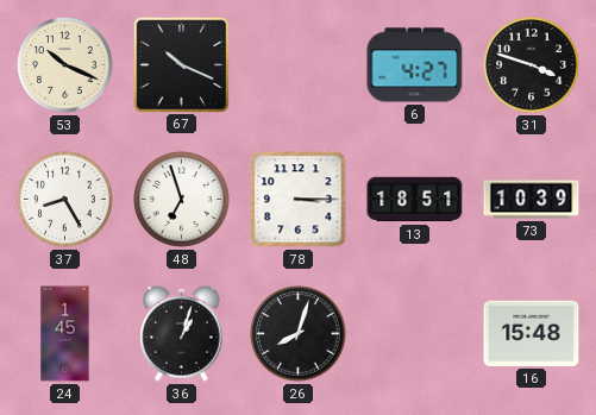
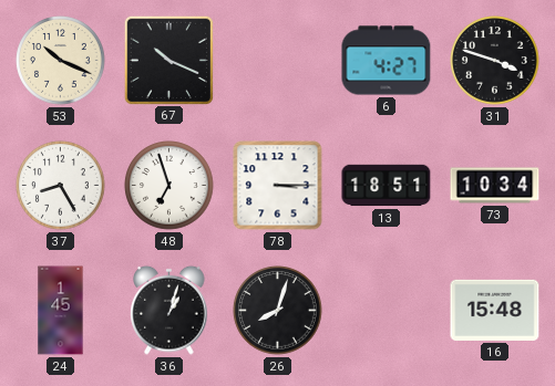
73: 10:39 -> 10:34 (495, 186)
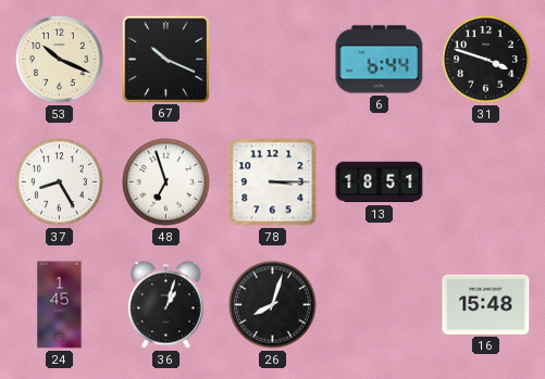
6: 4:27 -> 6:44 (380, 60)
73: 10:34 -> none (495, 186)
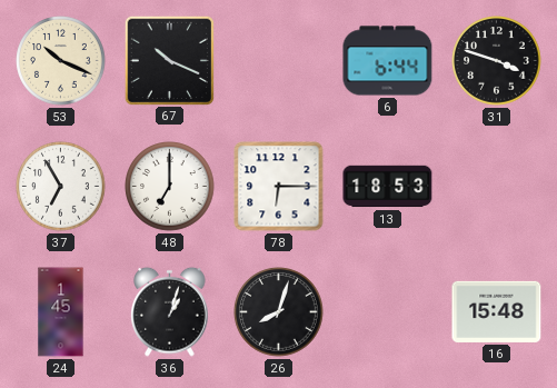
37: 8:25 -> 6:55 (61, 187)
48: 6:57 -> 7:00 (170, 187)
78: 3:15 -> 6:15 (279, 187)
13: 18:51 -> 18:53 (388, 187)
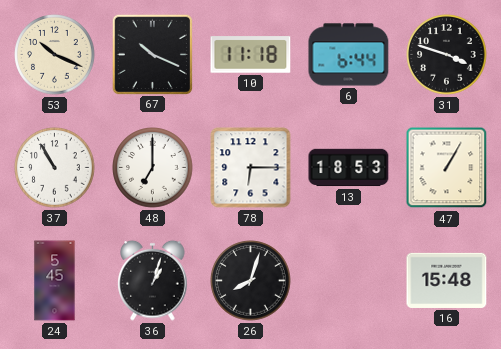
10: none -> 11:18 (251, 55)
37: 6:55 -> 10:55 (55, 168)
47: none -> 1:05 (447, 168)
24: 1:45 -> 5:45 (55, 281)
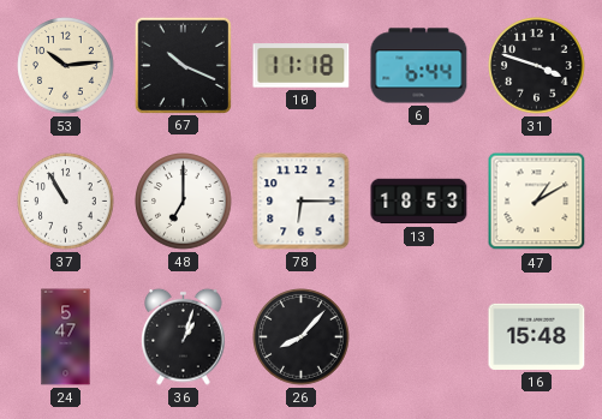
53: 10:19 -> 10:14 (66, 66)
47: 1:05 -> 1:10 (537, 202)
24: 5:45 -> 5:47 (66, 337)
26: 8:03 -> 8:07 (302, 337)
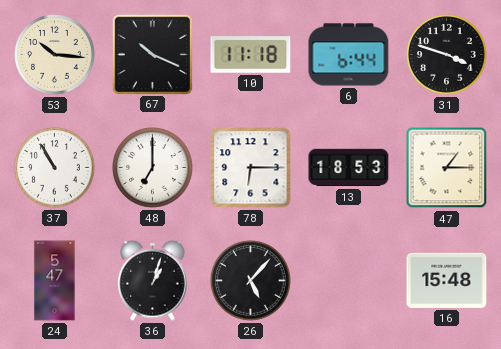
53: 10:14 -> 10:16 (55, 55)
47: 1:10 -> 1:15 (447, 168)
26: 8:07 -> 5:07 (251, 281)
